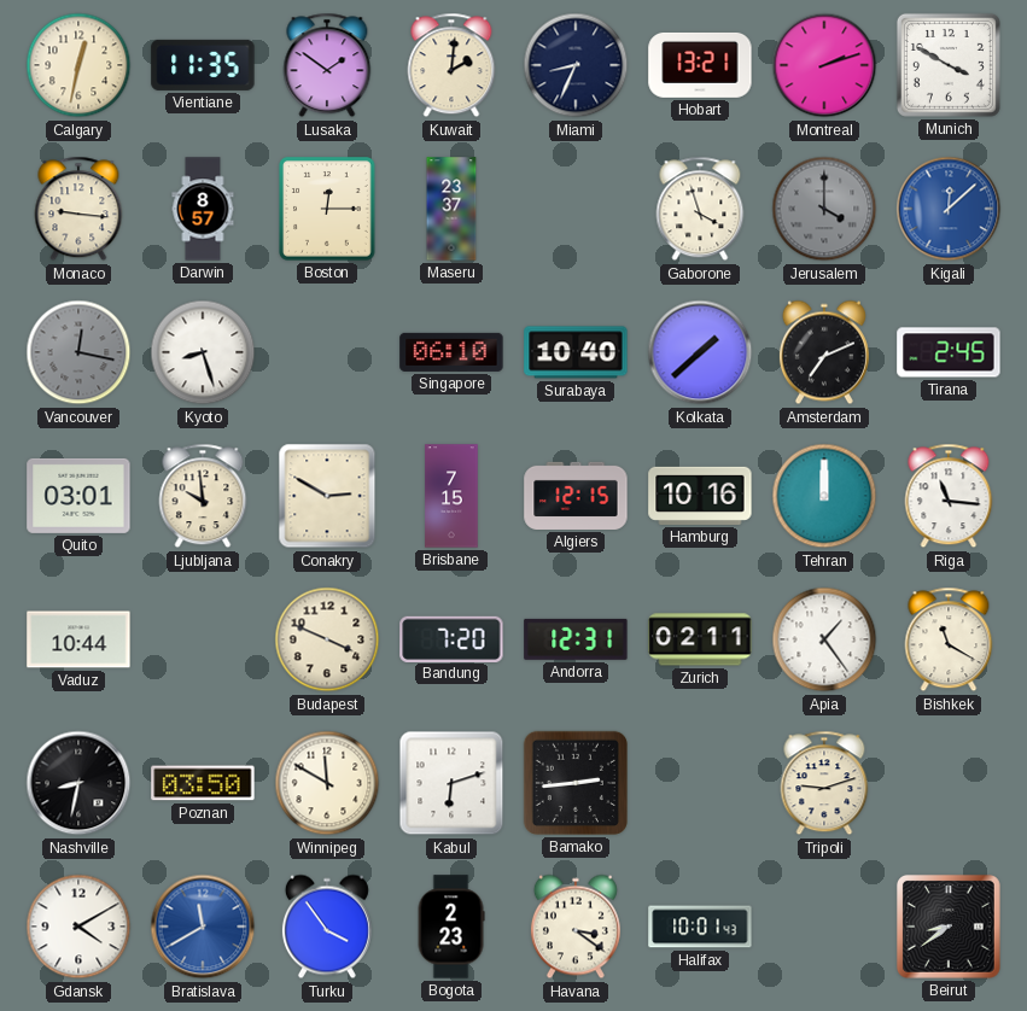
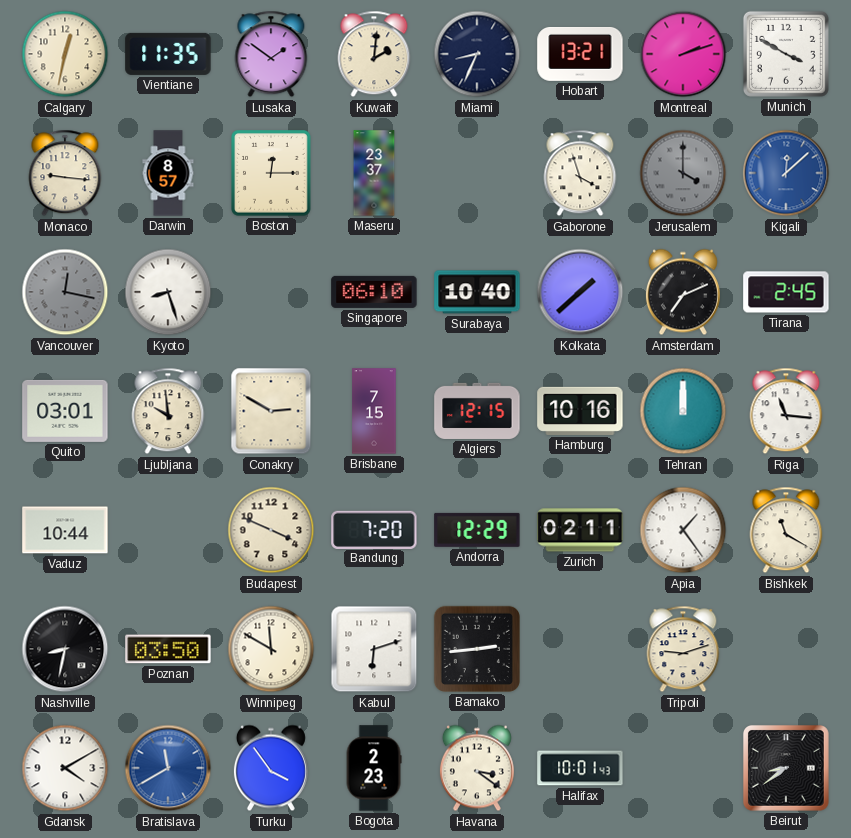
Andorra: 12:31 -> 12:29 (477, 530)
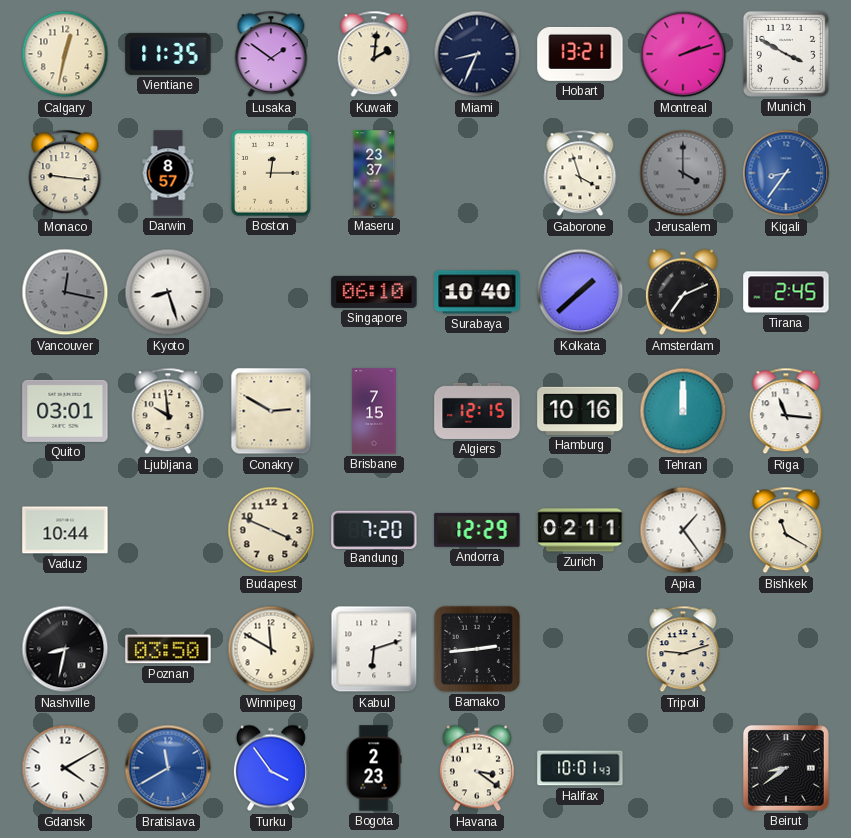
Kigali: 12:08 -> 8:36 (786, 173)
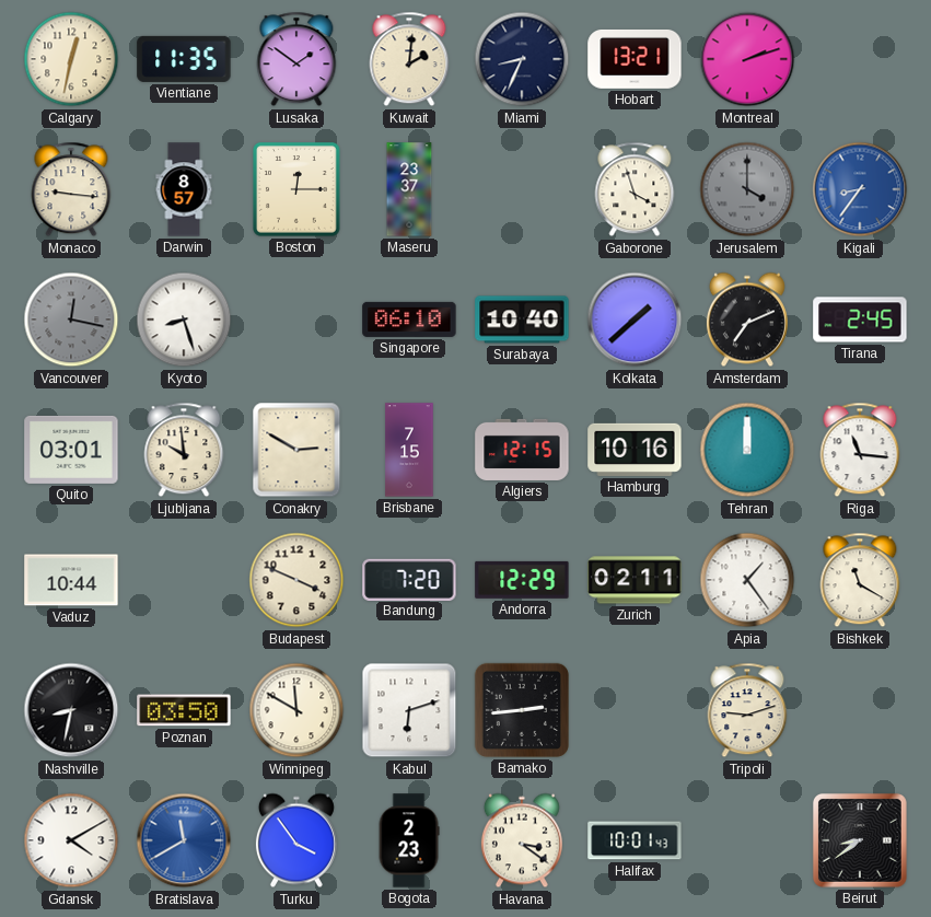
Munich: 3:50 -> none (786, 54)
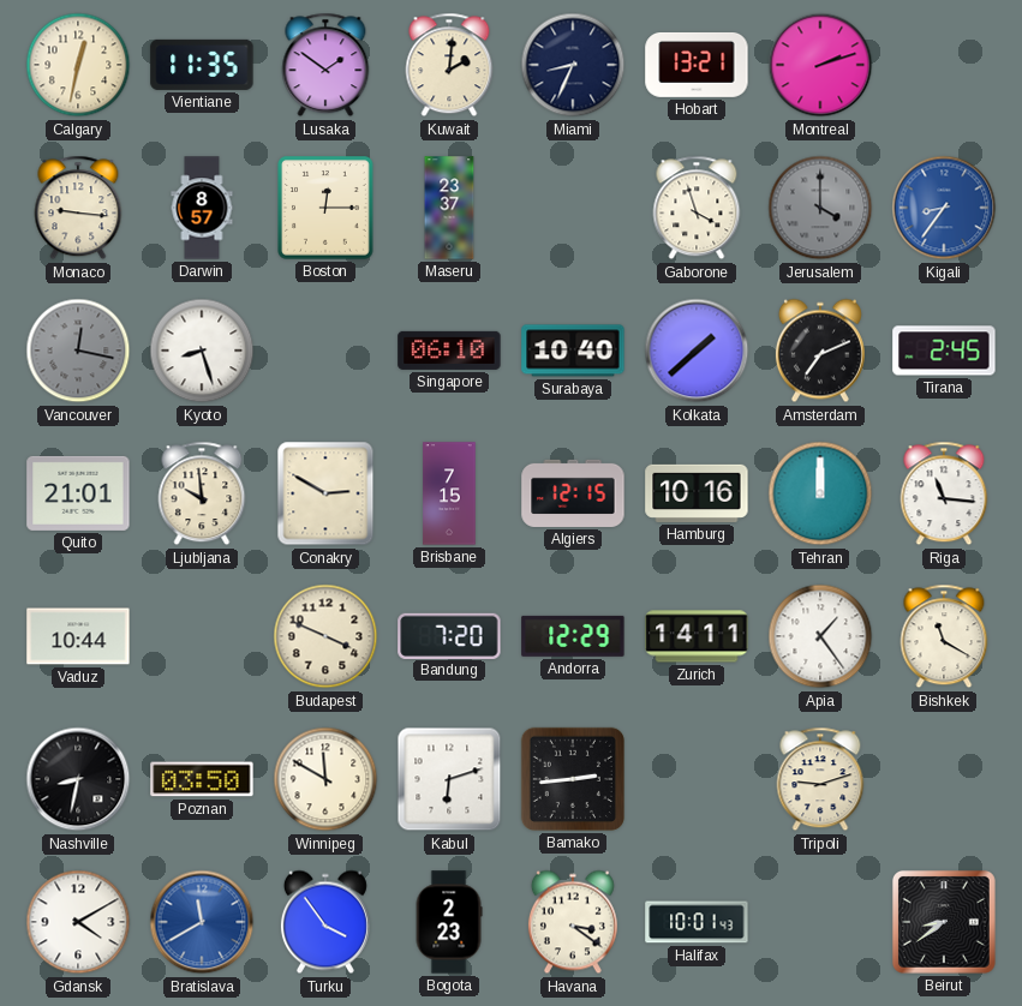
Quito: 03:01 -> 21:01 (78, 493)
Zurich: 02:11 -> 14:11 (697, 636)
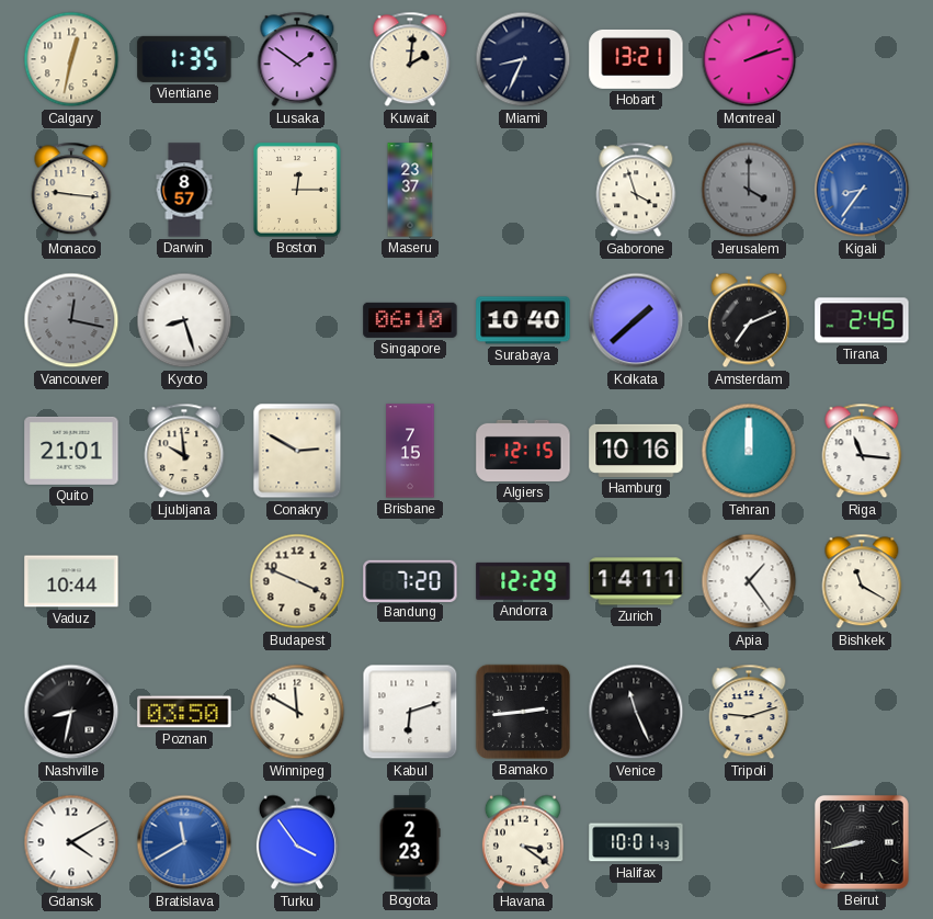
Vientiane: 11:35 -> 1:35 (184, 59)
Venice: none -> 11:26 (636, 712)
Beirut: 8:39 -> 8:43 (862, 842)
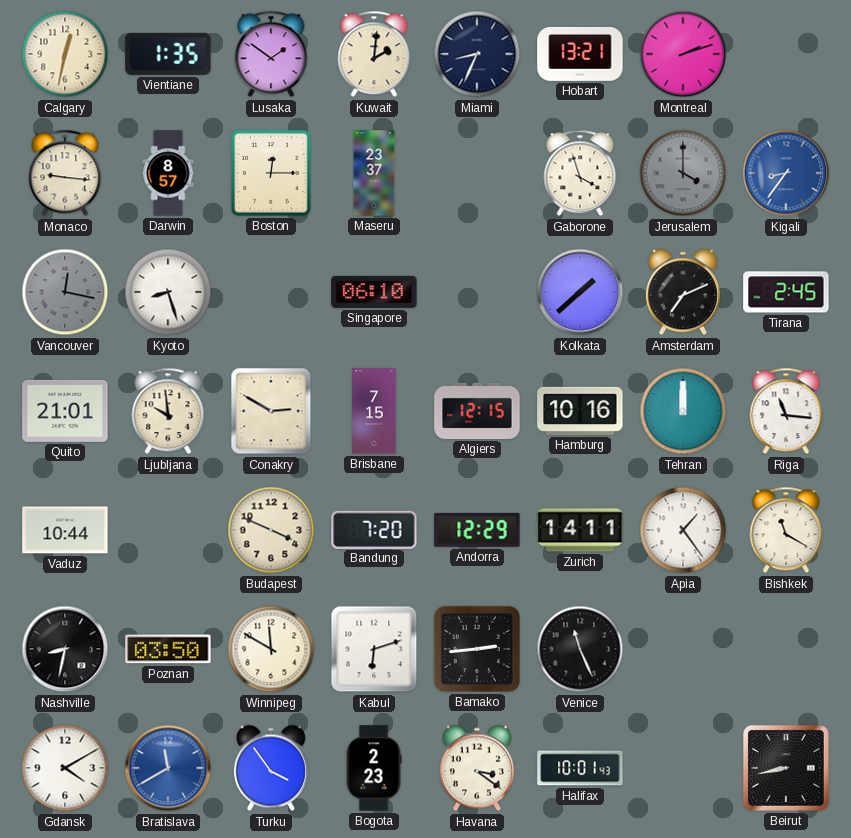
Surabaya: 10:40 -> none (523, 320)
Tripoli: 9:12 -> none (749, 712)
